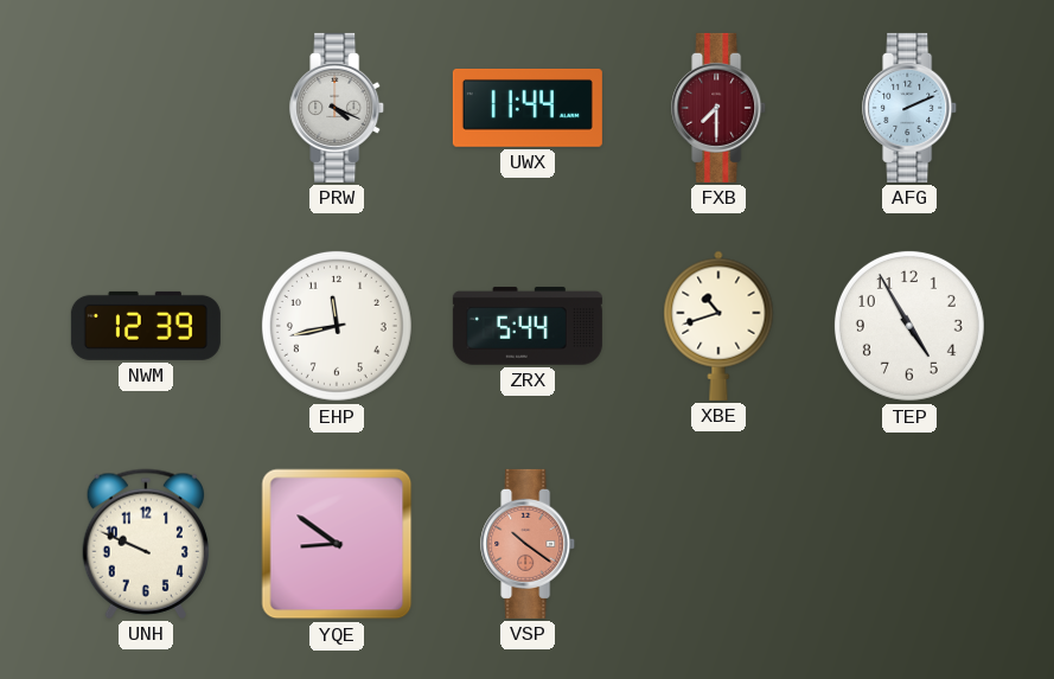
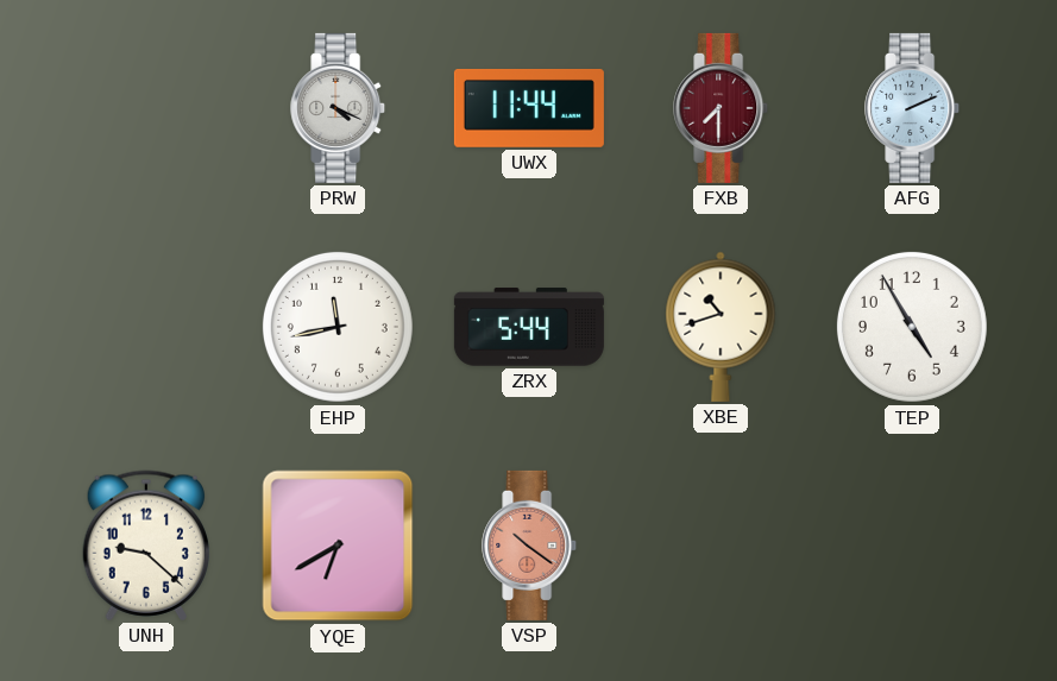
NWM: 12:39 -> none (146, 326)
UNH: 9:49 -> 9:22 (145, 546)
YQE: 8:51 -> 6:40 (338, 546)
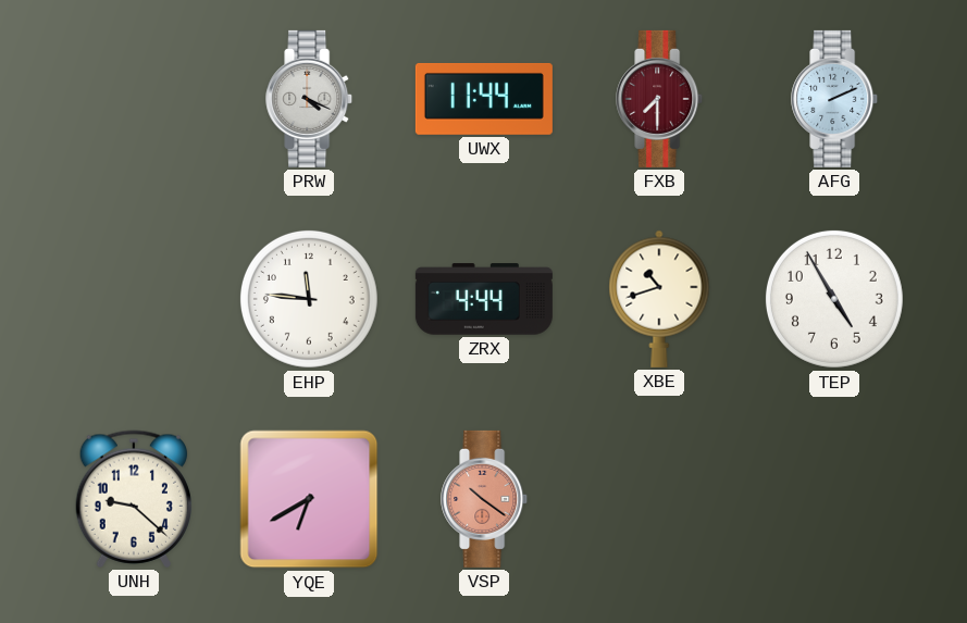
EHP: 11:43 -> 11:46 (309, 299)
ZRX: 5:44 -> 4:44 (484, 299)
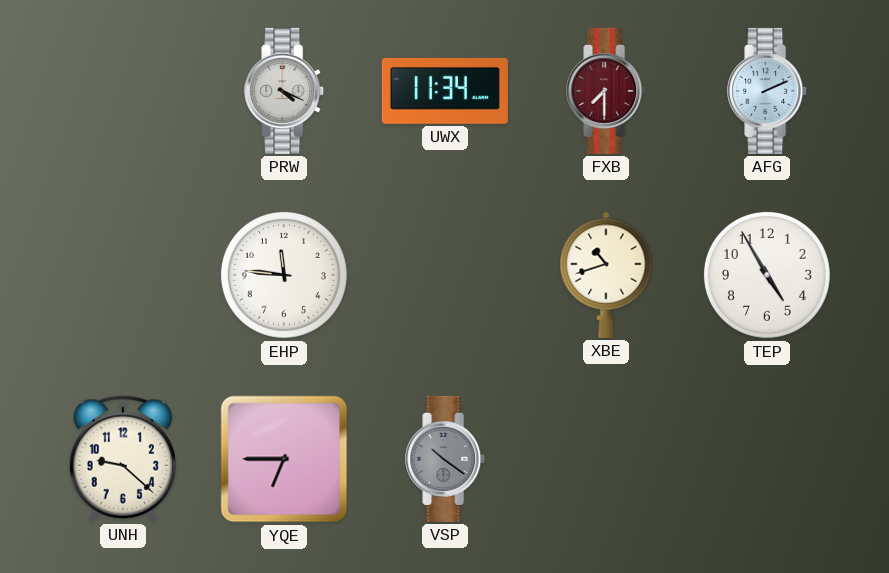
UWX: 11:44 -> 11:34 (445, 91)
ZRX: 4:44 -> none (484, 299)
YQE: 6:40 -> 6:45 (284, 459)
VSP dial: salmon -> grey (446, 459)
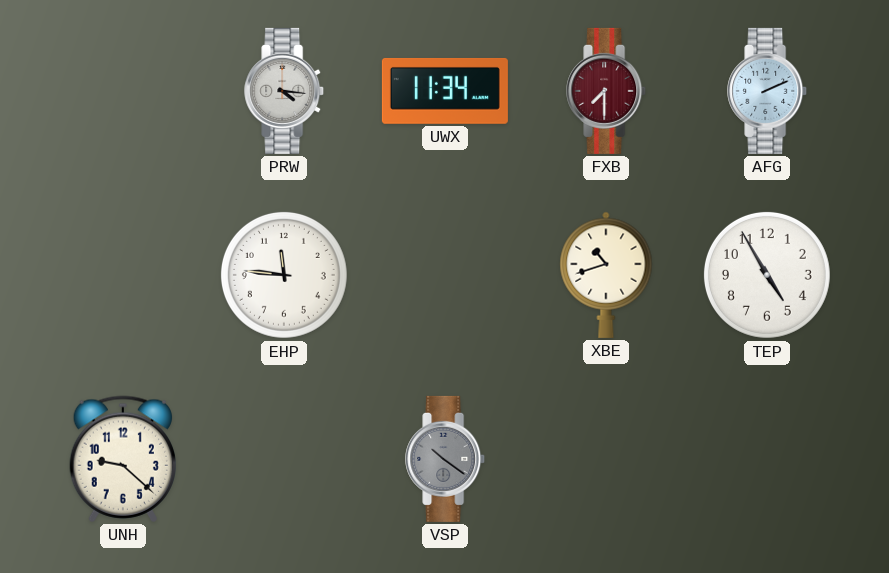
PRW: 4:19 -> 4:16 (285, 91)
YQE: 6:45 -> none (284, 459)
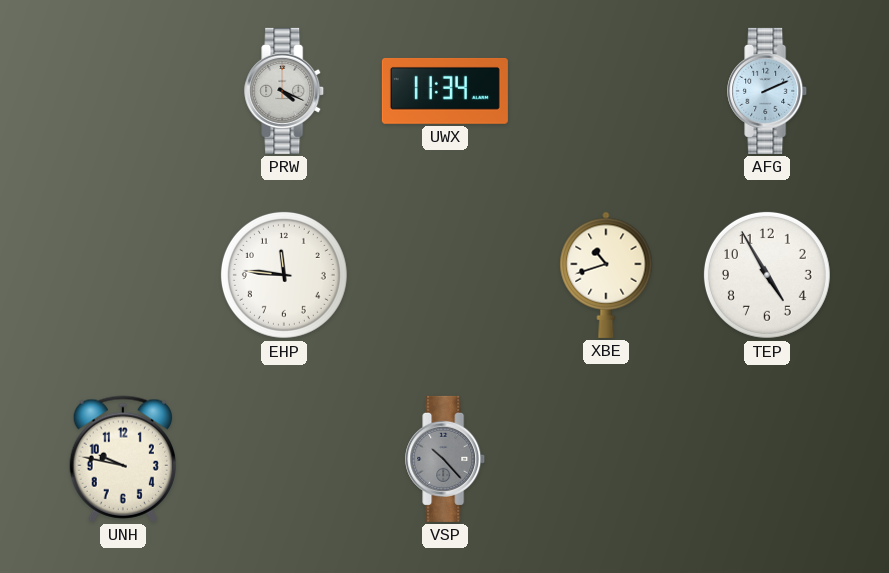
PRW: 4:16 -> 4:19 (285, 91)
FXB: 7:30 -> none (607, 91)
UNH: 9:22 -> 9:47 (122, 459)
VSP: 10:21 -> 10:23 (446, 459)
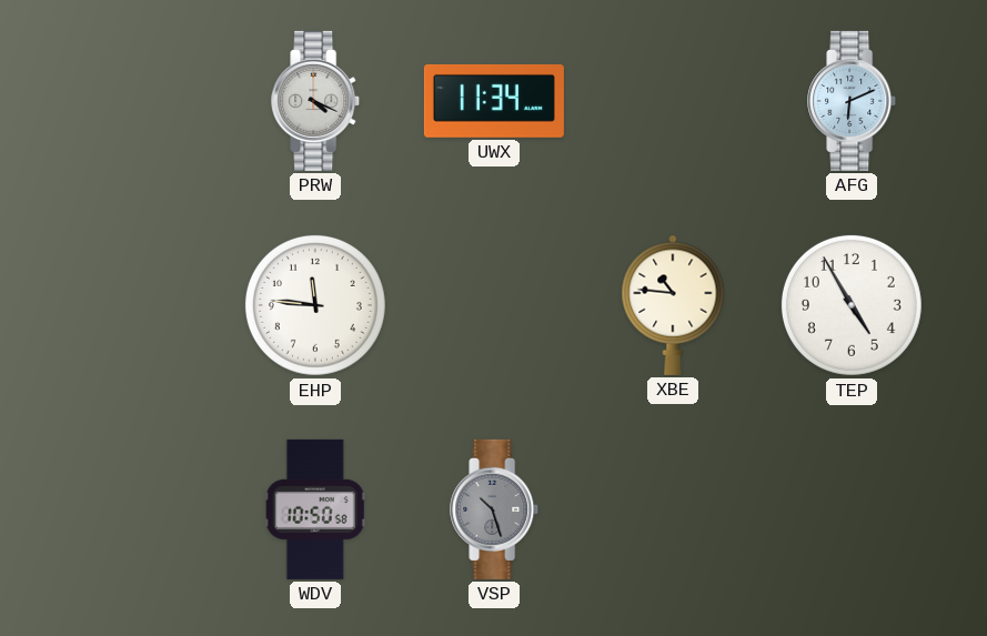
AFG: 2:11 -> 6:11 (853, 101)
XBE: 10:42 -> 10:46 (673, 305)
UNH: 9:47 -> none (122, 459)
WDV: none -> 10:50 (315, 509)
VSP: 10:23 -> 10:27 (495, 509)
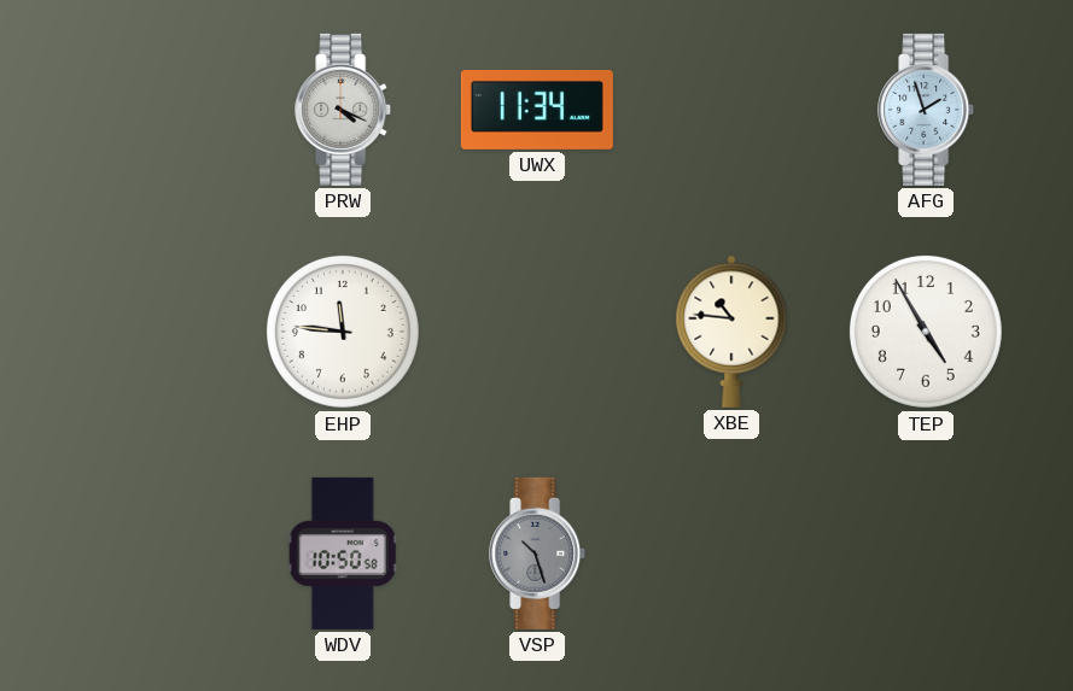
AFG: 6:11 -> 1:57 (927, 110)
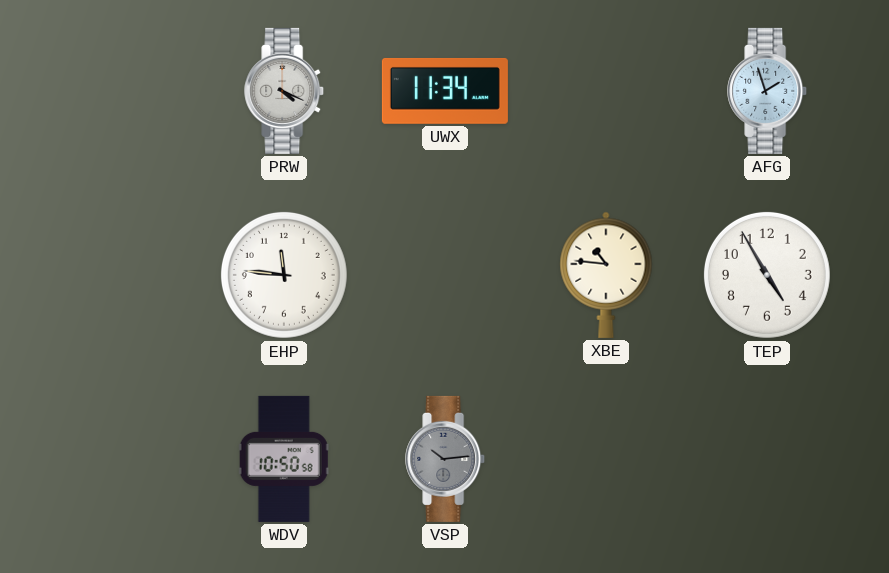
VSP: 10:27 -> 10:14 (446, 459)
